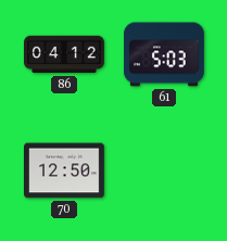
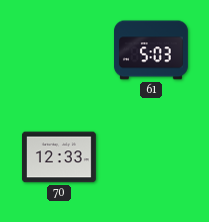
86: 04:12 -> none (65, 54)
70: 12:50 -> 12:33 (60, 157)
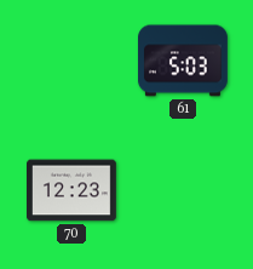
70: 12:33 -> 12:23 (73, 190)
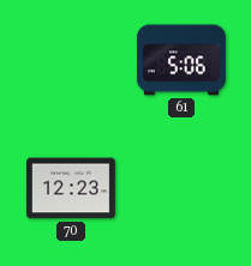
61: 5:03 -> 5:06 (183, 60)
